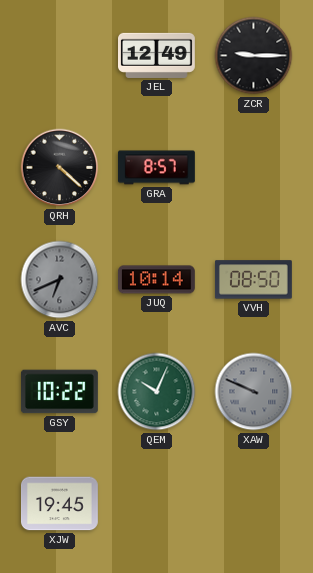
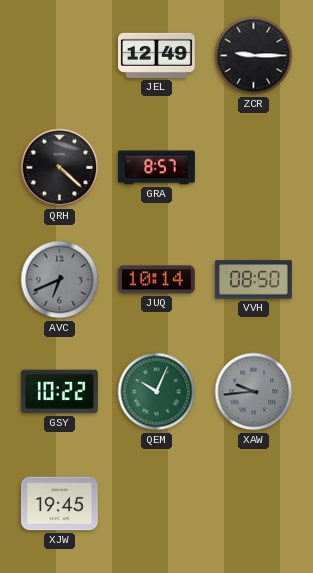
XAW: 9:49 -> 9:44 (254, 392)
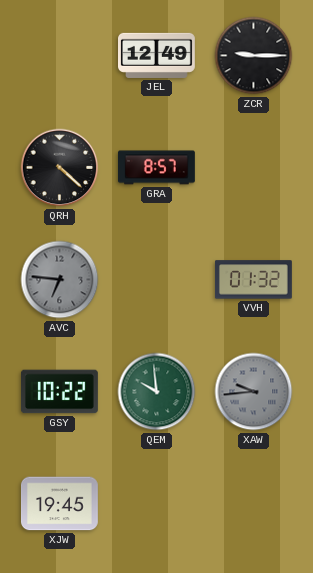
AVC: 6:41 -> 6:46 (60, 280)
JUQ: 10:14 -> none (156, 280)
VVH: 08:50 -> 01:32 (253, 280)
QEM: 10:04 -> 9:59 (157, 392)
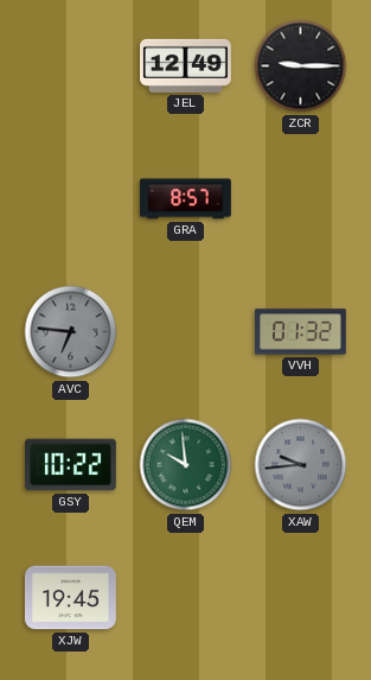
QRH: 4:22 -> none (60, 168)
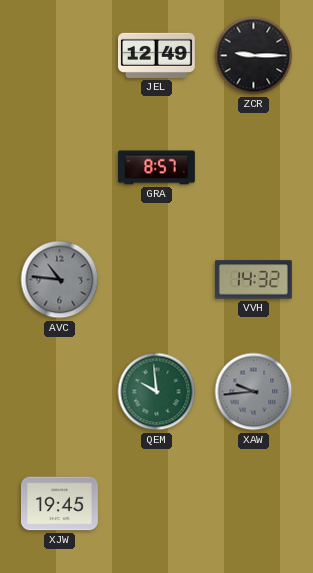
AVC: 6:46 -> 10:46 (60, 280)
VVH: 01:32 -> 14:32 (253, 280)
GSY: 10:22 -> none (70, 465)
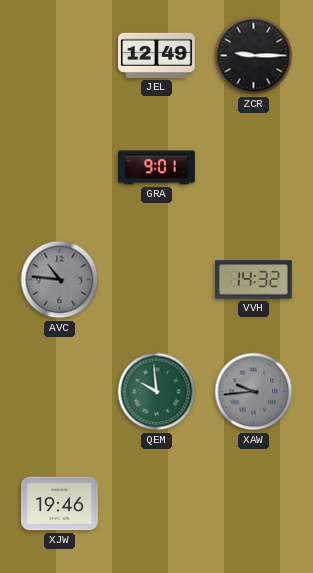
GRA: 8:57 -> 9:01 (156, 168)
XJW: 19:45 -> 19:46 (60, 504)
